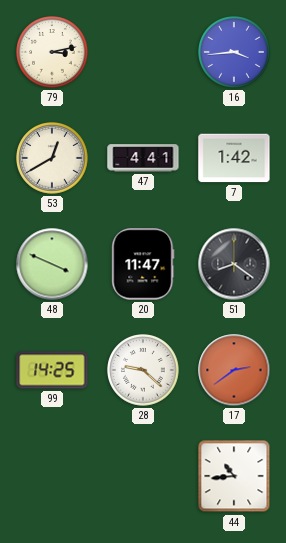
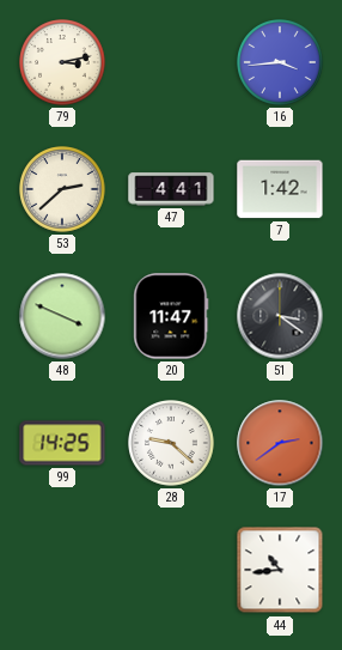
53: 12:40 -> 2:38 (62, 189)
51: 8:21 -> 3:21 (280, 316)
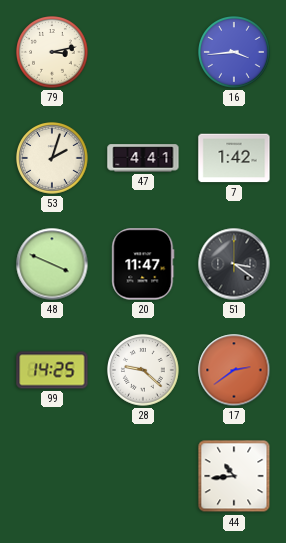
53: 2:38 -> 2:03 (52, 158)
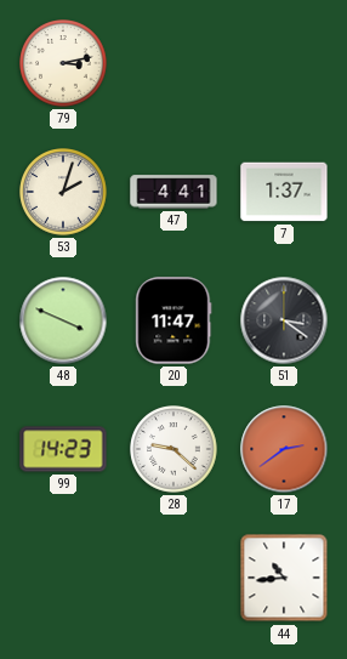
16: 3:44 -> none (234, 52)
7: 1:42 -> 1:37 (284, 192)
99: 14:25 -> 14:23 (63, 449)
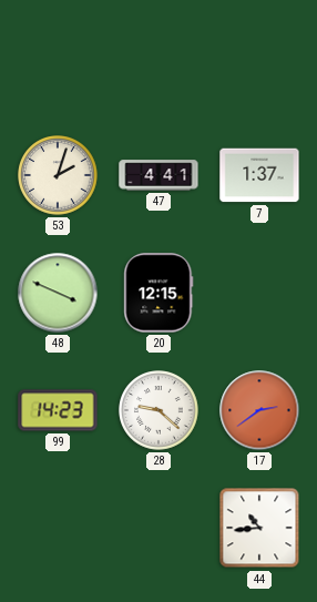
79: 3:13 -> none (63, 63)
20: 11:47 -> 12:15 (158, 293)
51: 3:21 -> none (284, 320)
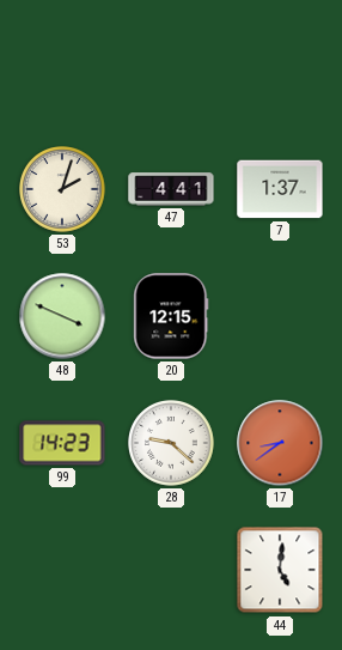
17: 2:39 -> 8:39 (280, 443)
44: 10:44 -> 5:01 (280, 570)
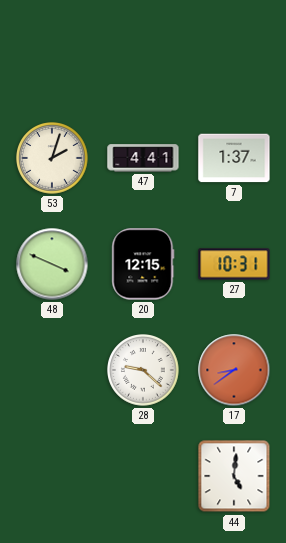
27: none -> 10:31 (234, 264)
99: 14:23 -> none (62, 443)
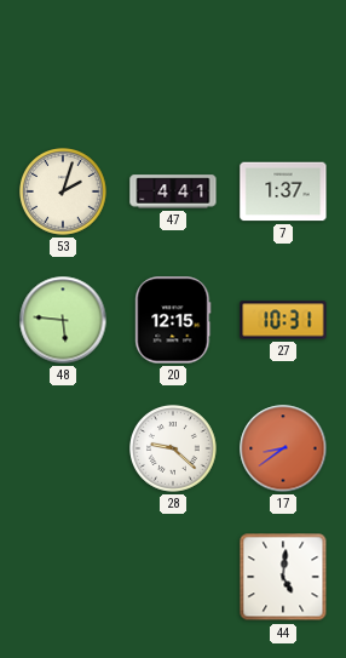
48: 3:49 -> 5:46 (63, 320)
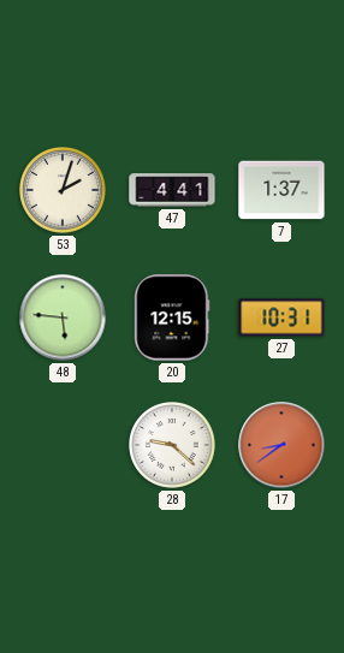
44: 5:01 -> none (283, 577)
